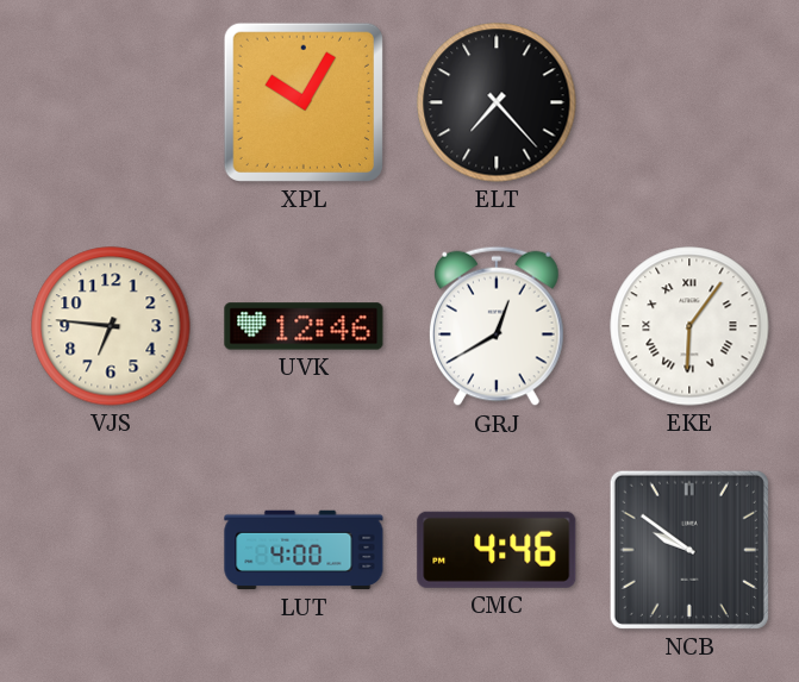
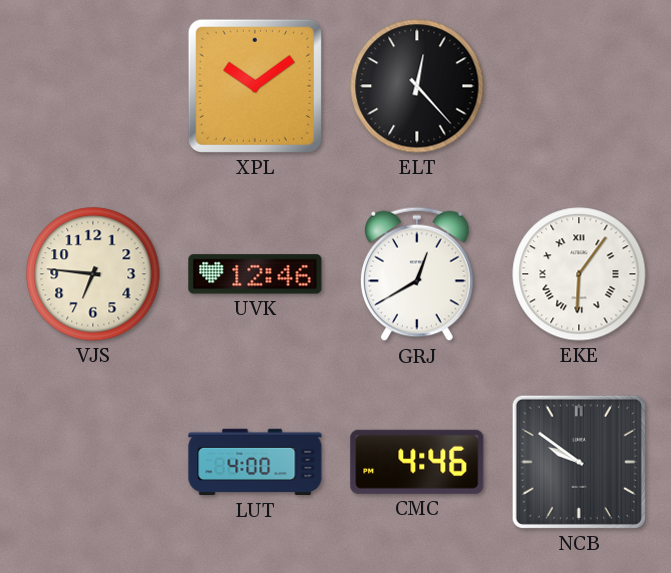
XPL: 10:05 -> 10:09 (255, 86)
ELT: 7:23 -> 12:23 (417, 86)
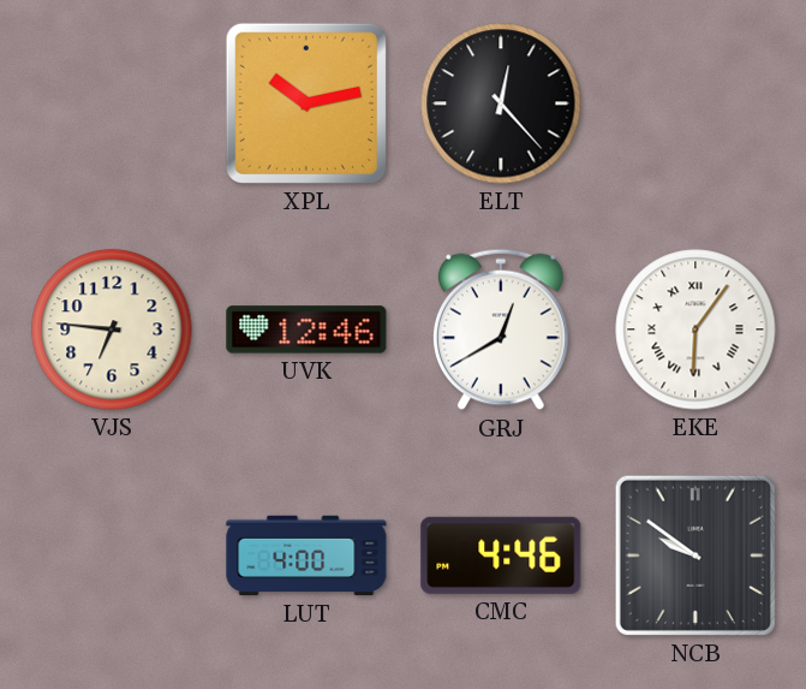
XPL: 10:09 -> 10:13 (306, 103)
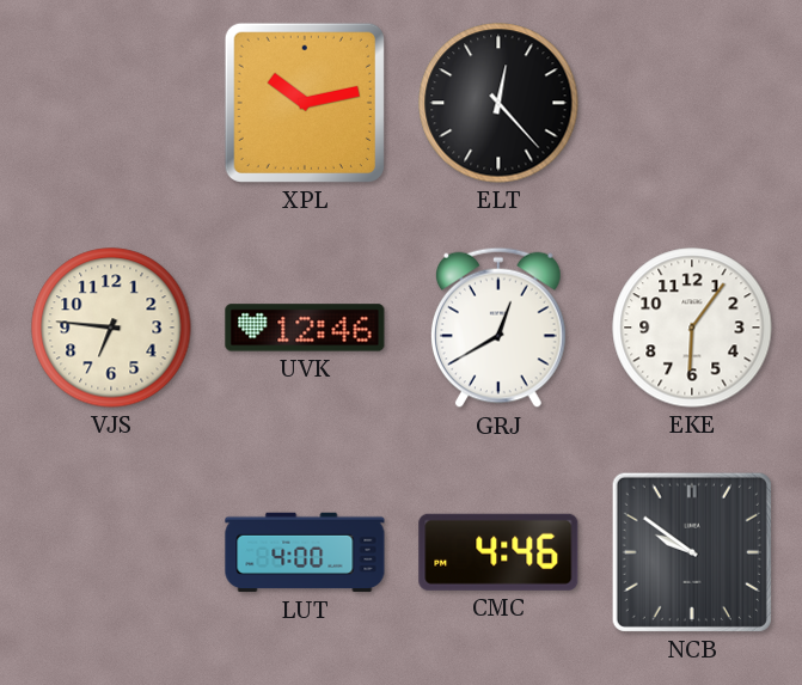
EKE numerals: Roman -> Arabic (692, 328)
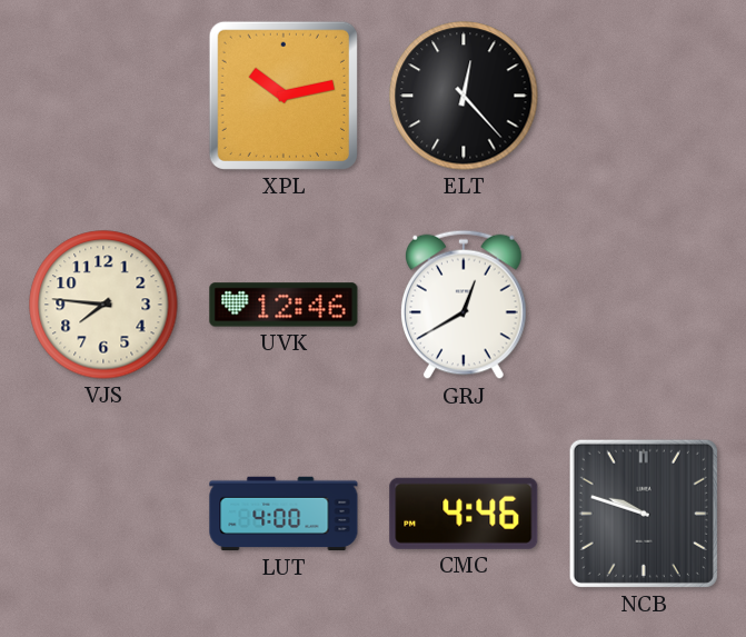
VJS: 6:46 -> 7:46 (103, 305)
EKE: 6:06 -> none (692, 328)
NCB: 9:51 -> 9:48 (644, 514)
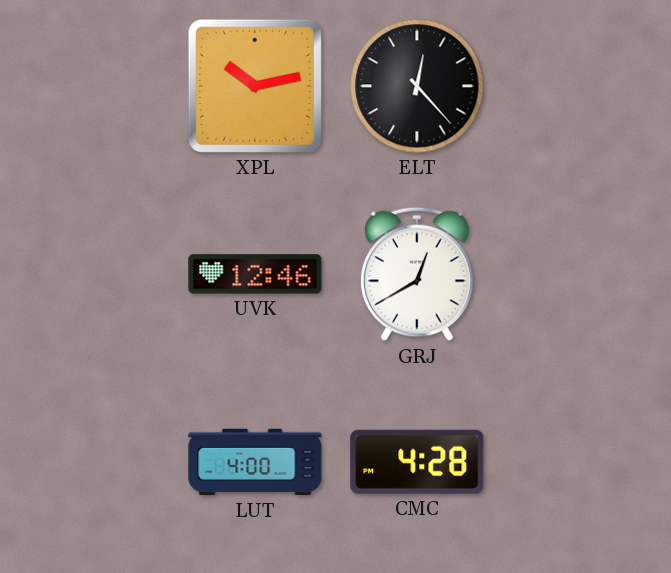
VJS: 7:46 -> none (103, 305)
CMC: 4:46 -> 4:28 (417, 462)
NCB: 9:48 -> none (644, 514)
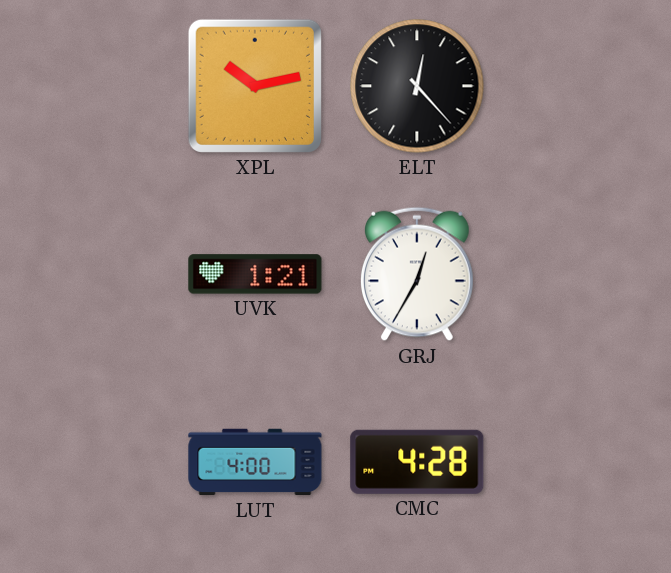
UVK: 12:46 -> 1:21 (255, 274)
GRJ: 12:40 -> 12:35 (418, 274)
